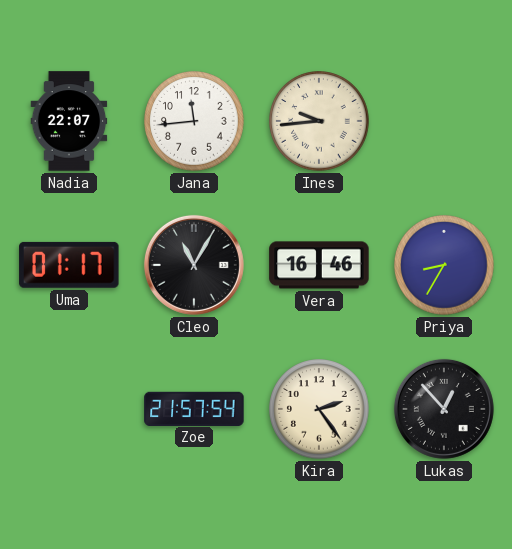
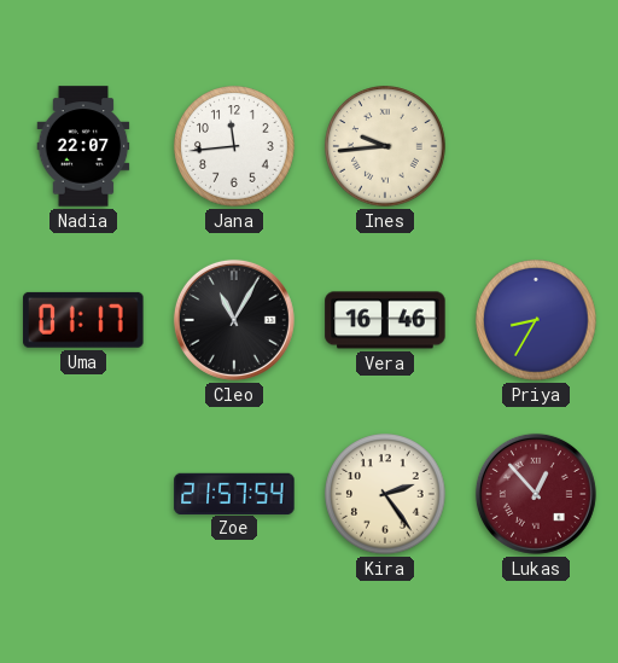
Lukas dial: black -> burgundy (536, 494)
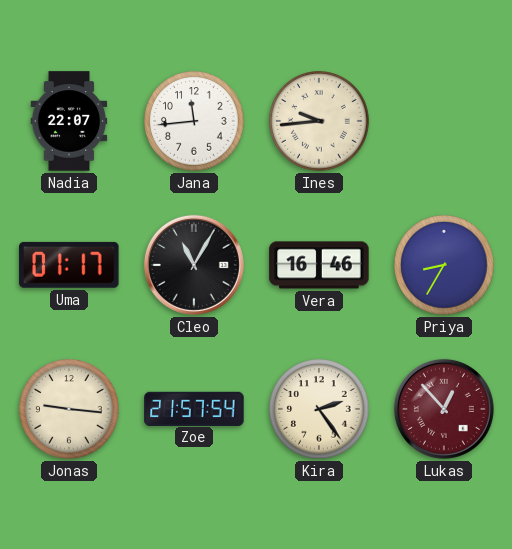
Jonas: none -> 9:16 (69, 409)
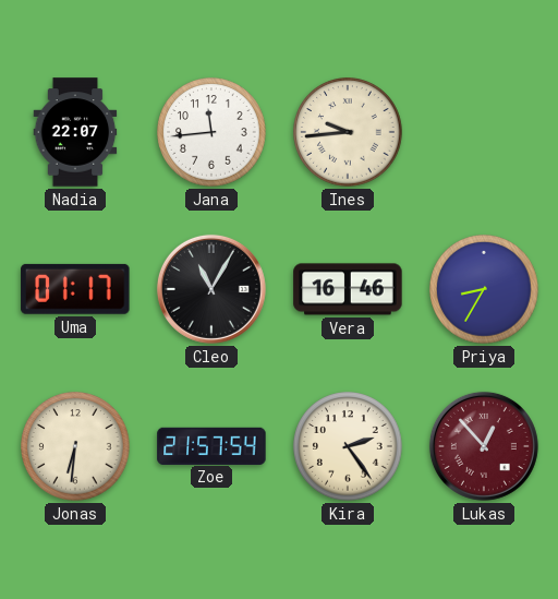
Jonas: 9:16 -> 6:31 (75, 446)
